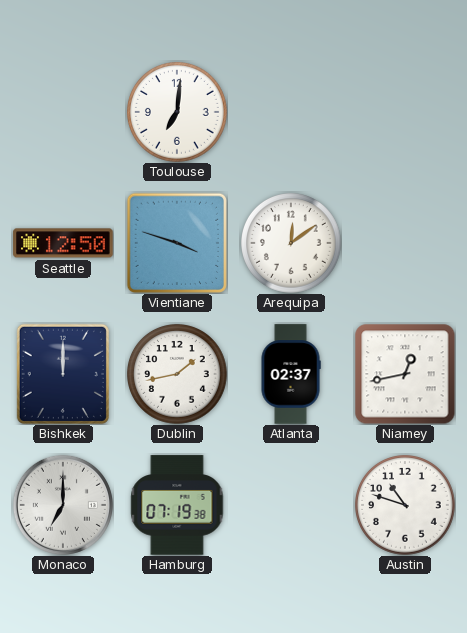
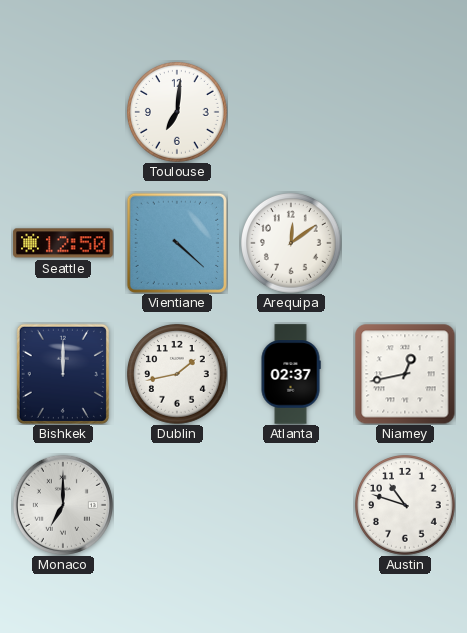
Vientiane: 3:48 -> 4:22 (176, 242)
Hamburg: 07:19 -> none (177, 505)
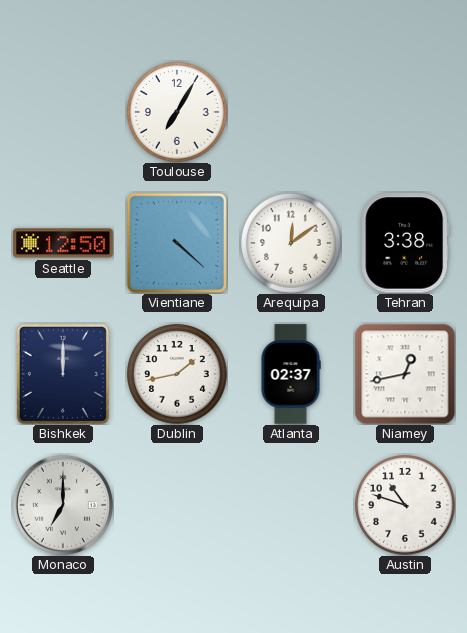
Toulouse: 7:01 -> 7:05 (178, 113)
Tehran: none -> 3:38 (405, 243)
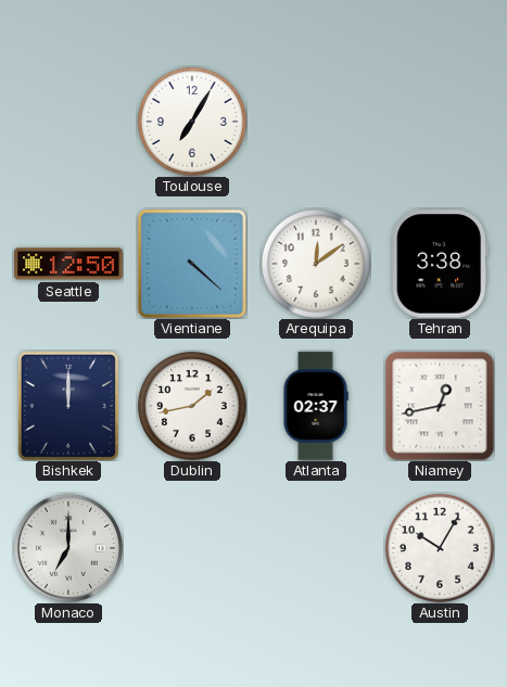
Austin: 10:48 -> 10:05 (441, 549)
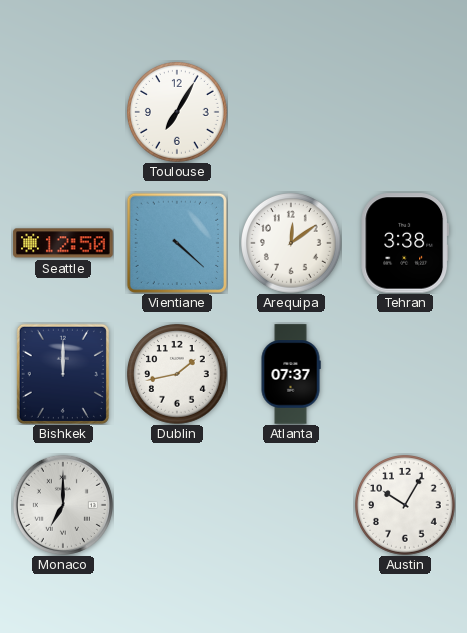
Atlanta: 02:37 -> 07:37 (291, 374)
Niamey: 12:43 -> none (440, 406)
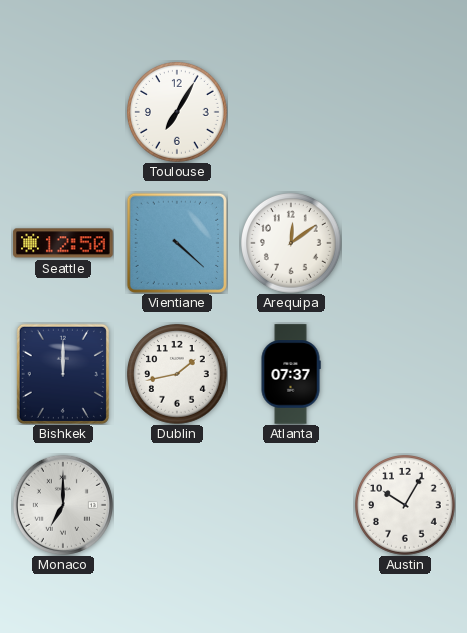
Tehran: 3:38 -> none (405, 243)
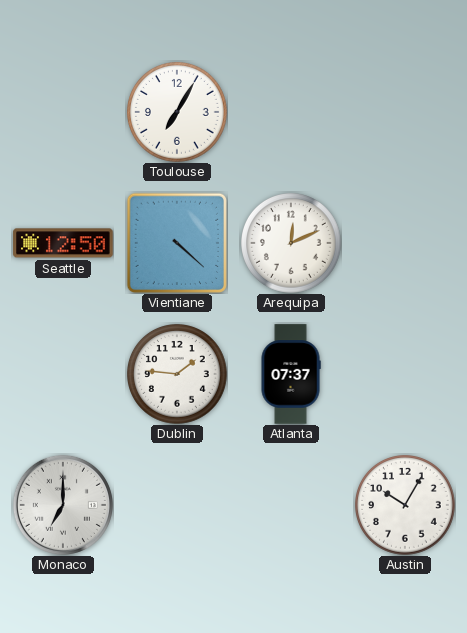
Arequipa: 12:09 -> 12:11 (292, 244)
Bishkek: 12:00 -> none (63, 374)
Dublin: 1:43 -> 1:46 (178, 375)
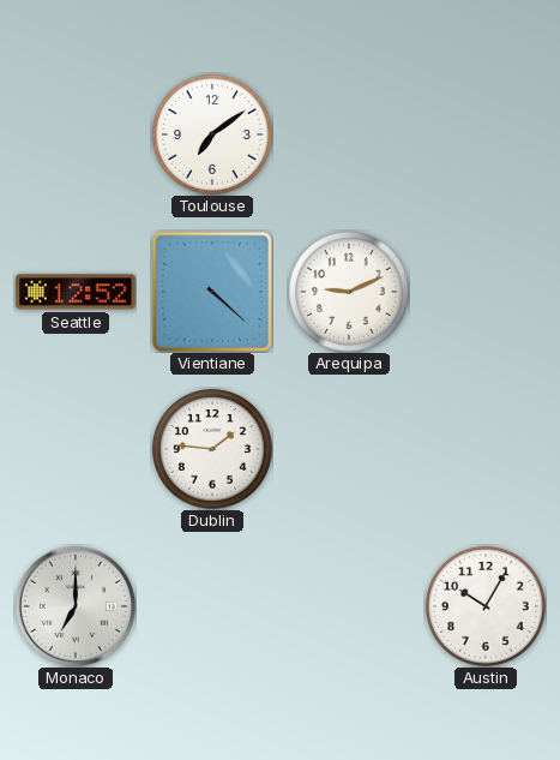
Toulouse: 7:05 -> 7:09 (213, 136)
Seattle: 12:50 -> 12:52 (76, 292)
Arequipa: 12:11 -> 9:11 (350, 293)
Atlanta: 07:37 -> none (291, 374)
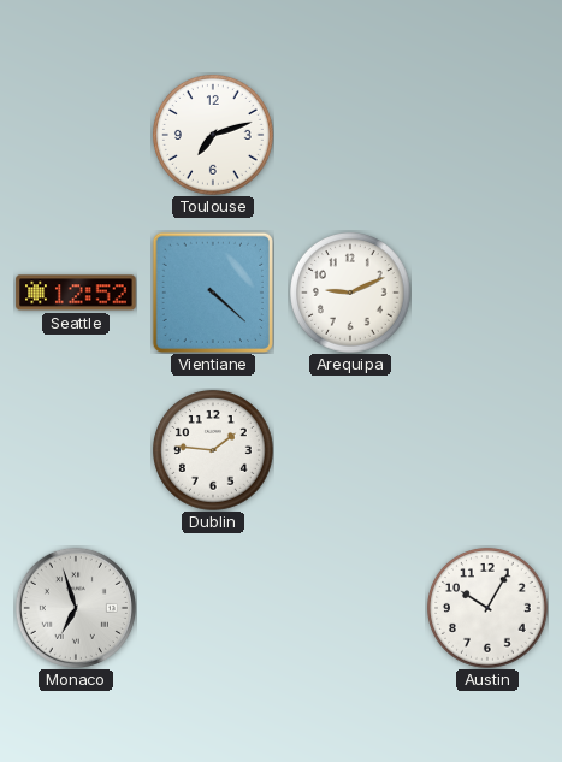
Toulouse: 7:09 -> 7:12 (214, 136)
Monaco: 7:00 -> 6:57 (76, 608)
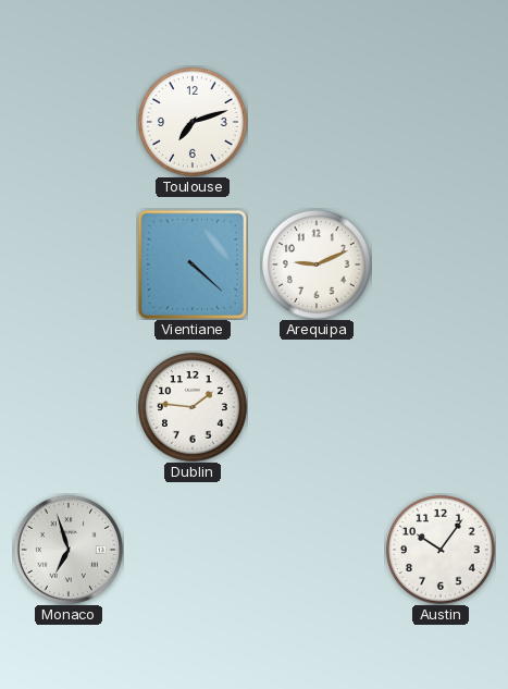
Seattle: 12:52 -> none (76, 293)
Austin: 10:05 -> 10:06 (442, 551)
